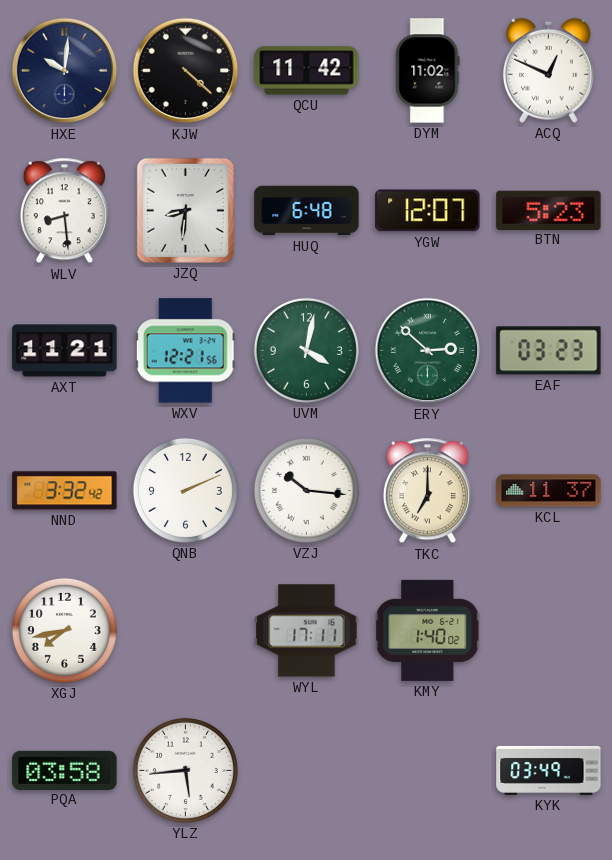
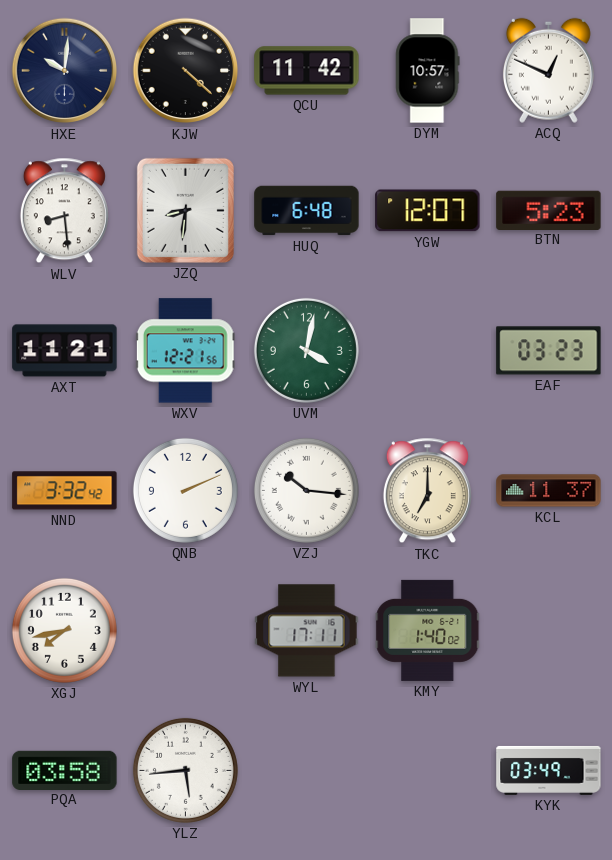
DYM: 11:02 -> 10:57 (428, 71)
ERY: 2:52 -> none (428, 351)
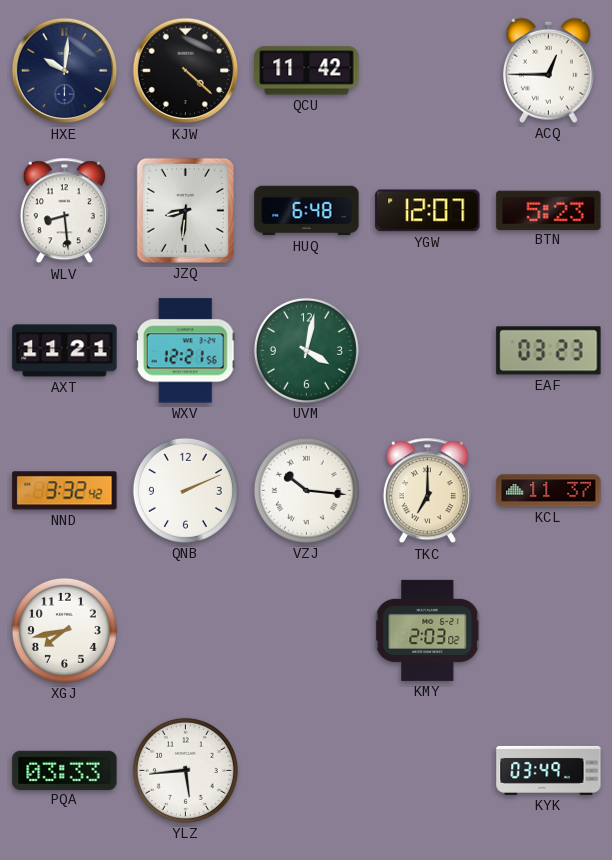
DYM: 10:57 -> none (428, 71)
ACQ: 12:49 -> 12:45 (548, 70)
WYL: 17:11 -> none (307, 631)
KMY: 1:40 -> 2:03 (428, 630)
PQA: 03:58 -> 03:33 (65, 770)
